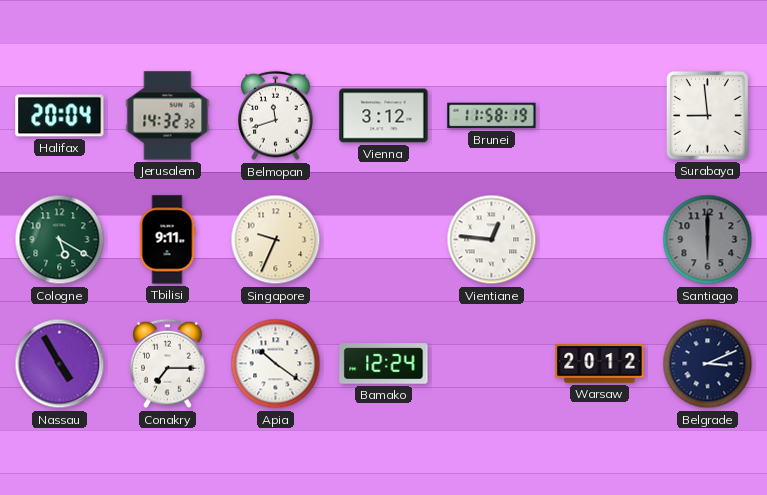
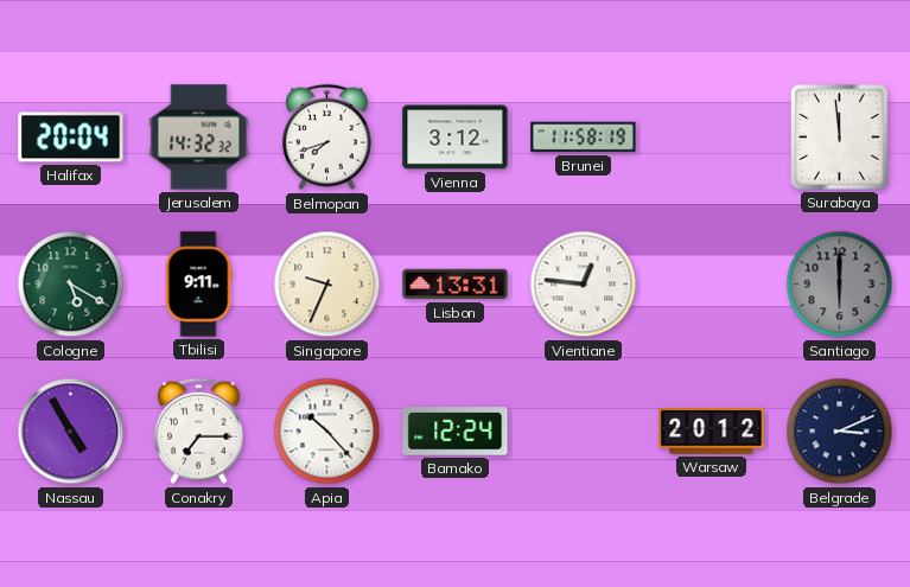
Belmopan: 11:42 -> 7:42 (327, 138)
Surabaya: 8:59 -> 11:59 (839, 138)
Lisbon: none -> 13:31 (456, 285)
Apia: 10:21 -> 10:23 (327, 432)
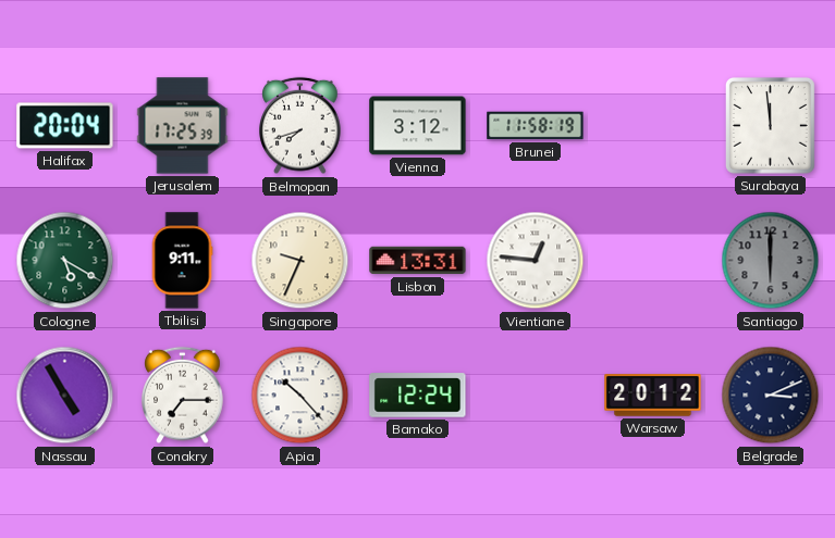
Jerusalem: 14:32 -> 17:25 (183, 126)
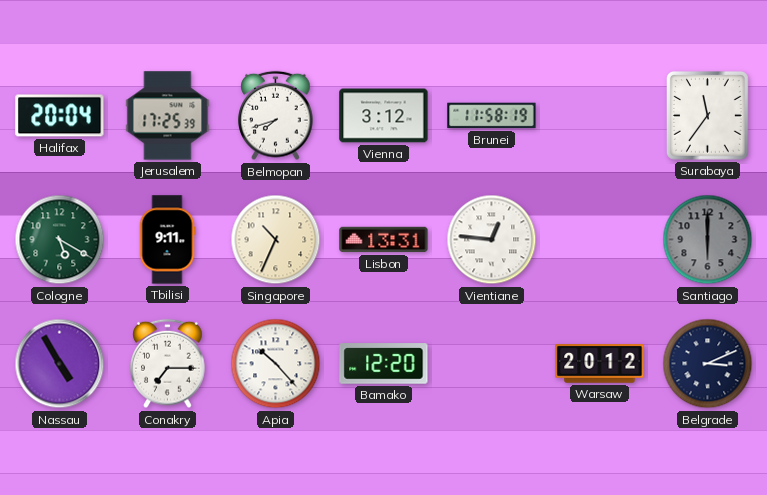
Surabaya: 11:59 -> 11:36 (707, 116)
Singapore: 9:34 -> 10:34 (276, 240)
Bamako: 12:24 -> 12:20 (384, 364)
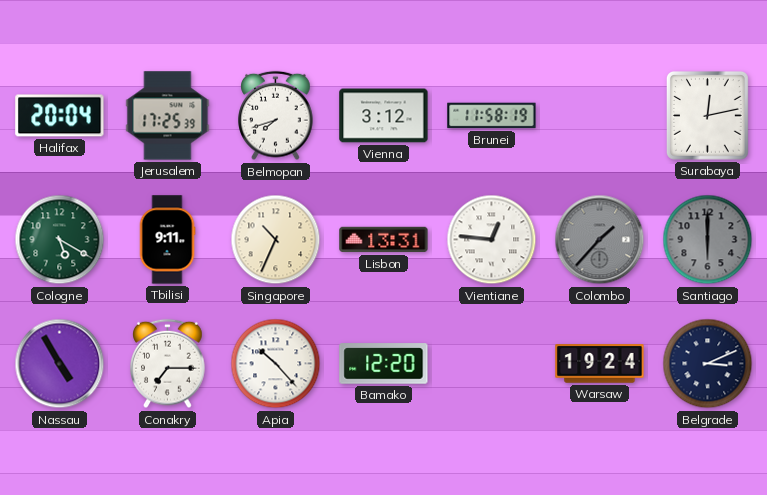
Surabaya: 11:36 -> 12:13 (707, 116)
Colombo: none -> 1:37 (600, 240)
Warsaw: 20:12 -> 19:24 (600, 364)
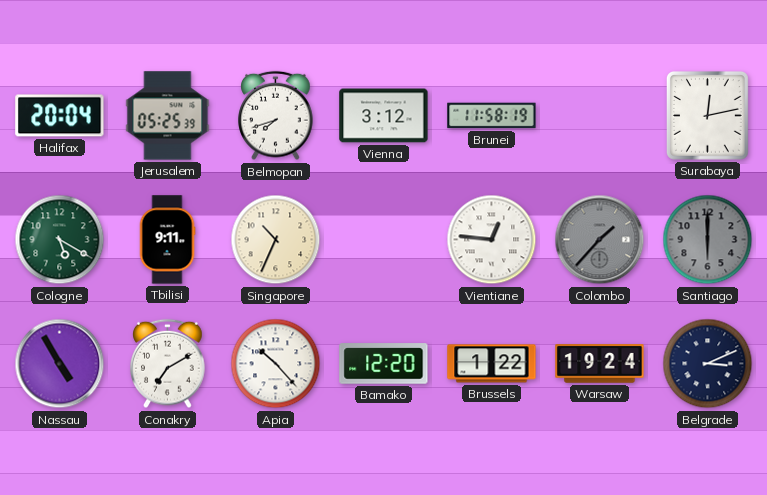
Jerusalem: 17:25 -> 05:25 (168, 116)
Lisbon: 13:31 -> none (384, 240)
Conakry: 7:15 -> 7:10 (168, 364)
Brussels: none -> 1:22 (492, 364)
